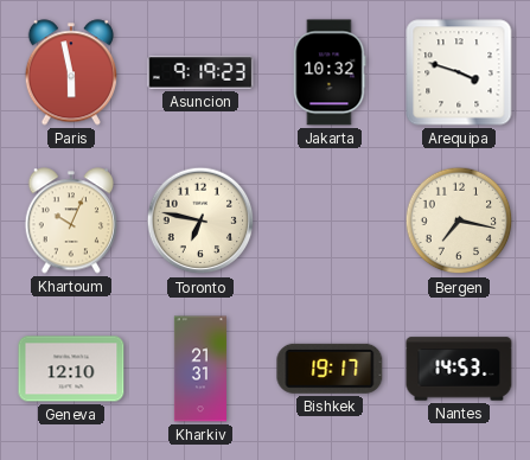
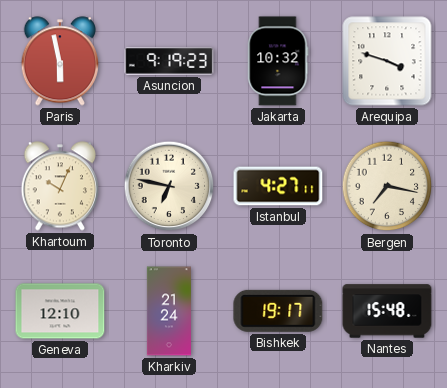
Istanbul: none -> 4:27 (278, 186)
Kharkiv: 21:31 -> 21:24 (168, 311)
Nantes: 14:53 -> 15:48 (387, 311)
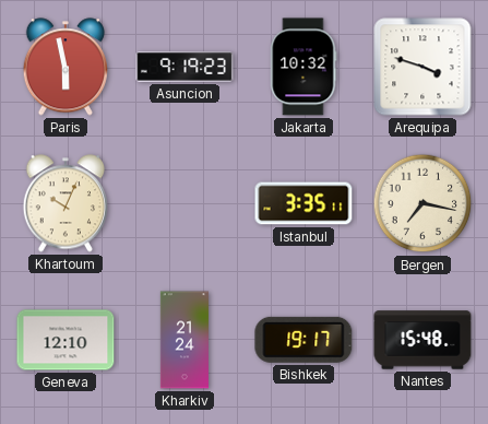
Toronto: 6:47 -> none (169, 186)
Istanbul: 4:27 -> 3:35 (303, 203)
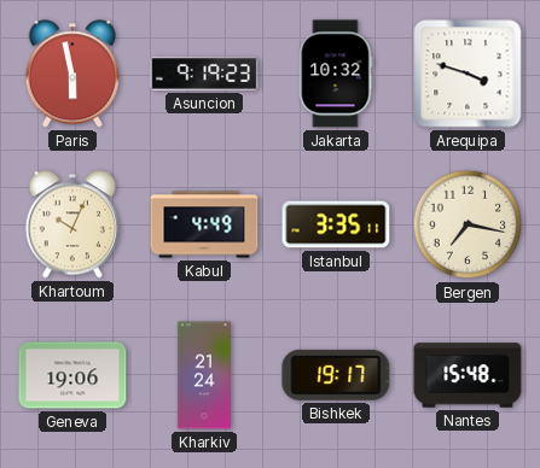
Kabul: none -> 4:49 (204, 224)
Geneva: 12:10 -> 19:06 (72, 375)
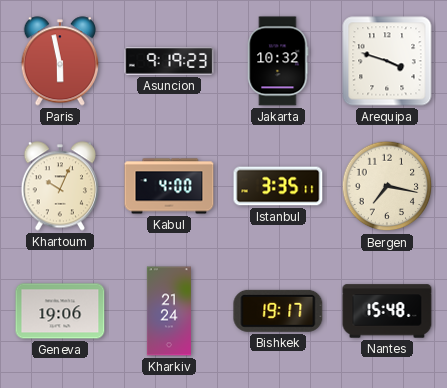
Kabul: 4:49 -> 4:00 (169, 186)
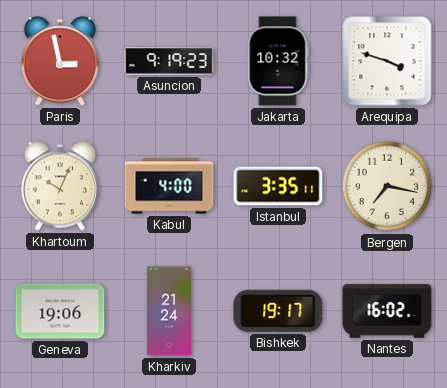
Paris: 5:58 -> 2:58 (59, 61)
Nantes: 15:48 -> 16:02 (387, 311)
